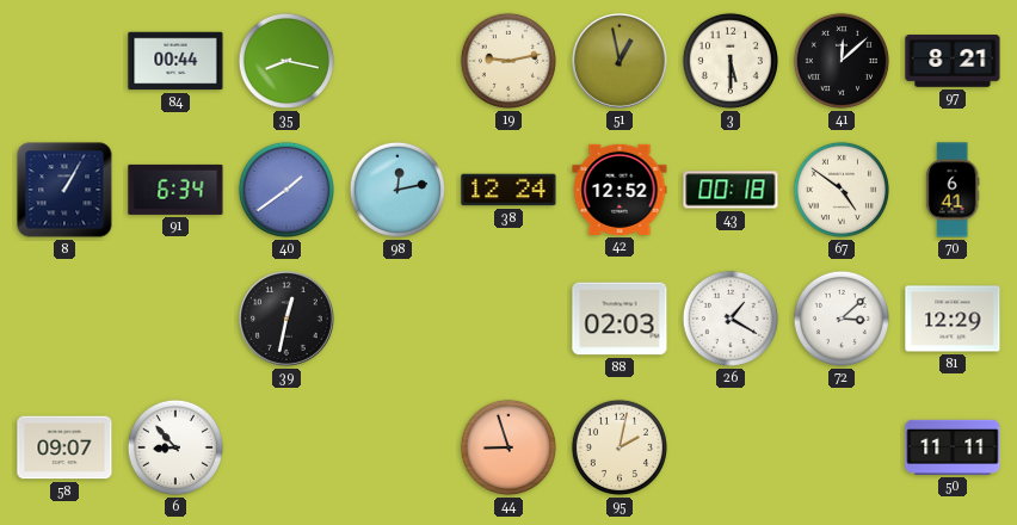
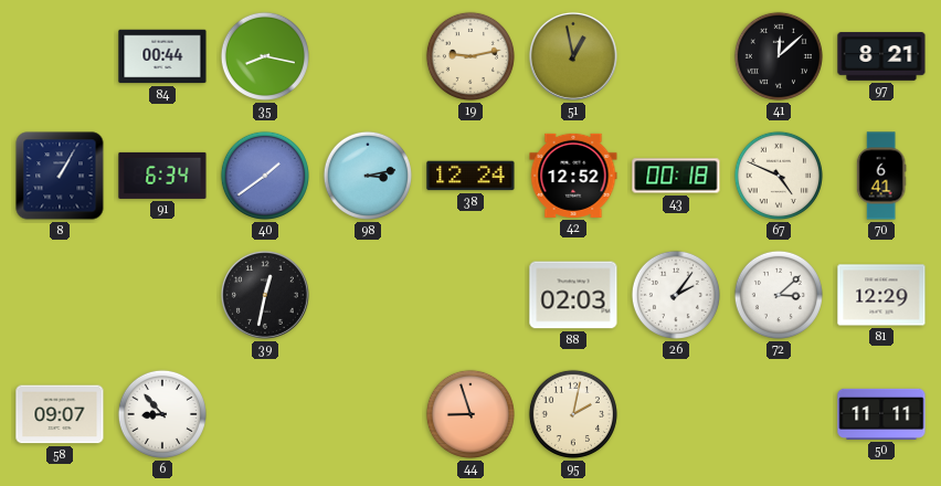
3: 5:30 -> none (731, 61)
98: 12:13 -> 3:13 (368, 176)
67: 4:51 -> 4:49 (779, 176)
26: 1:20 -> 2:06 (676, 295)
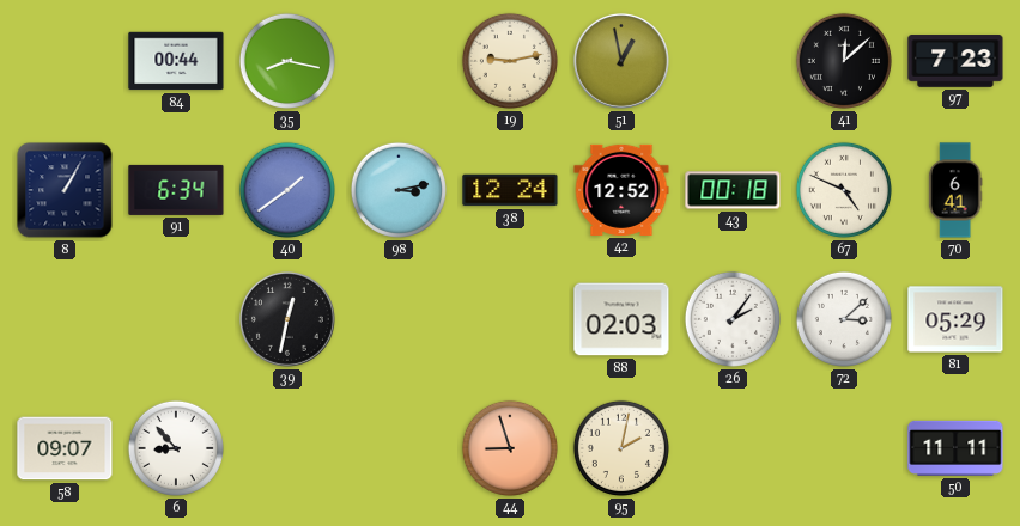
97: 8:21 -> 7:23 (955, 61)
81: 12:29 -> 05:29 (955, 319)
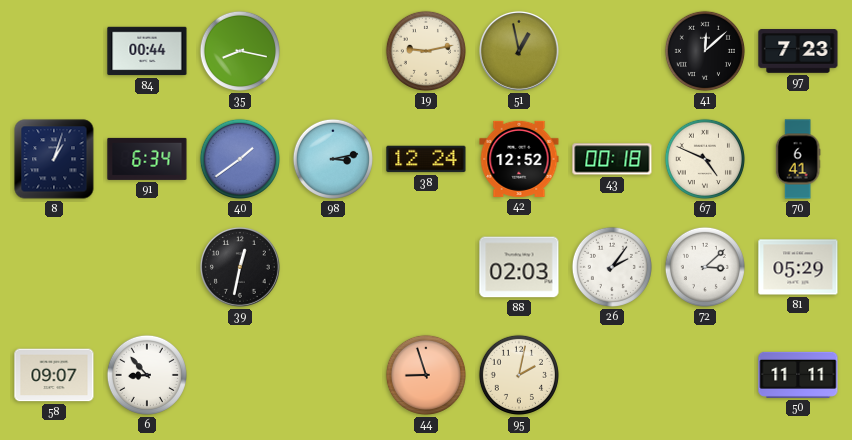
8: 1:05 -> 1:03 (54, 159)
